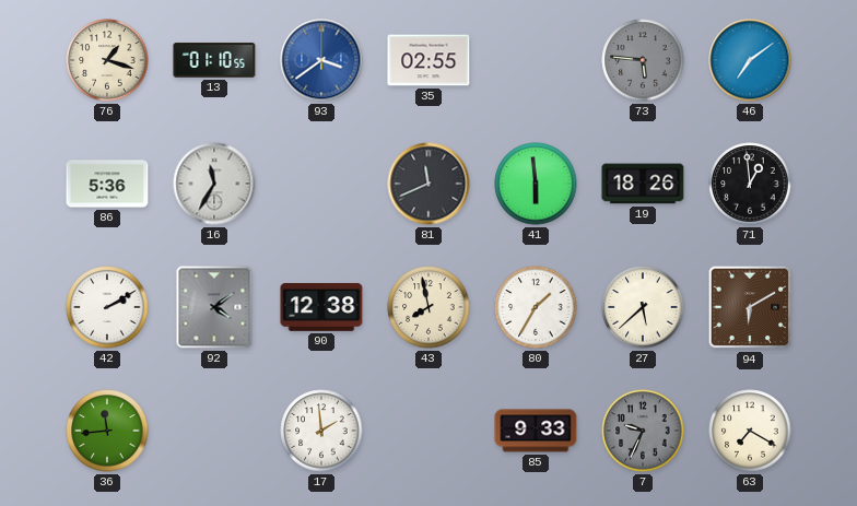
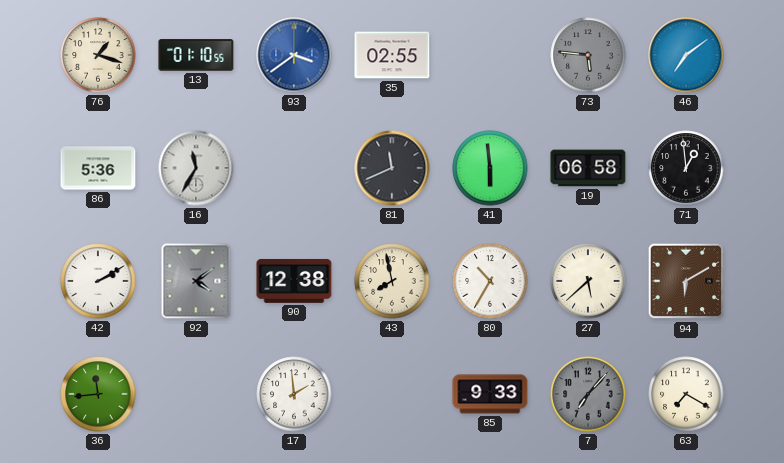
19: 18:26 -> 06:58 (588, 168)
80: 1:35 -> 10:35 (490, 281)
7: 9:34 -> 7:07 (588, 394)
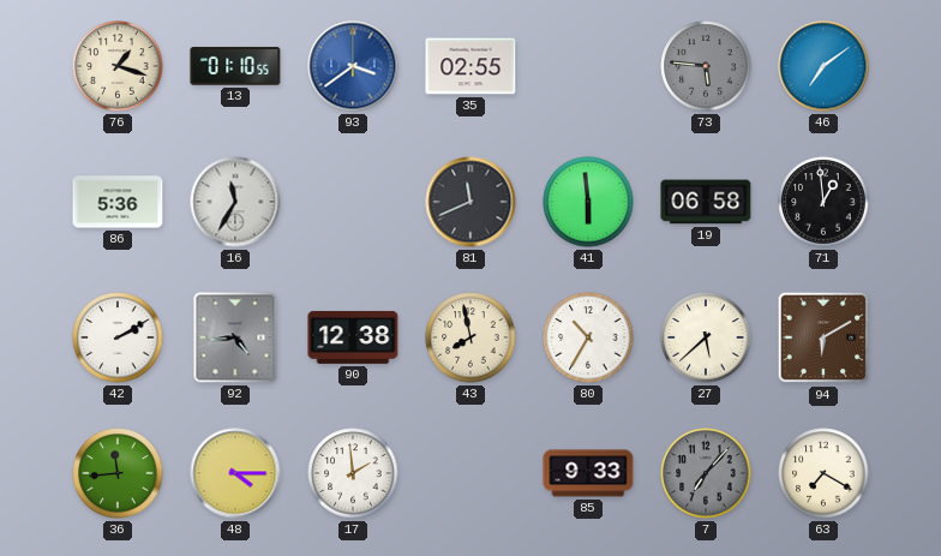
92: 4:09 -> 4:44 (235, 337)
48: none -> 4:15 (235, 473)
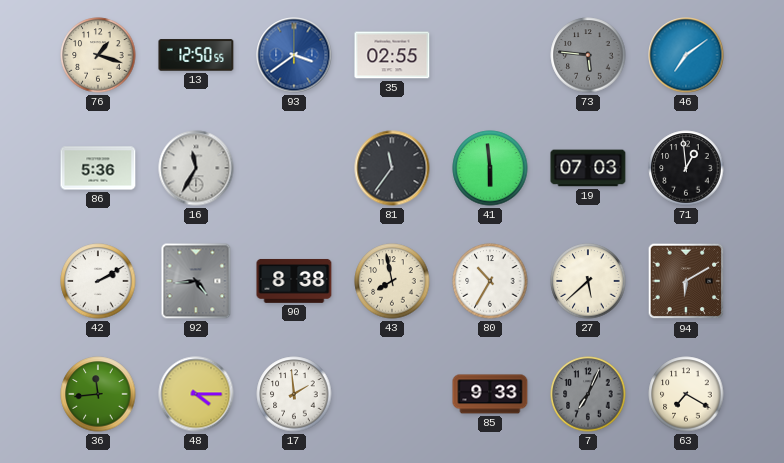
13: 01:10 -> 12:50 (196, 55)
81: 11:41 -> 11:36 (392, 168)
19: 06:58 -> 07:03 (588, 168)
90: 12:38 -> 8:38 (294, 281)
7: 7:07 -> 7:04 (588, 394)
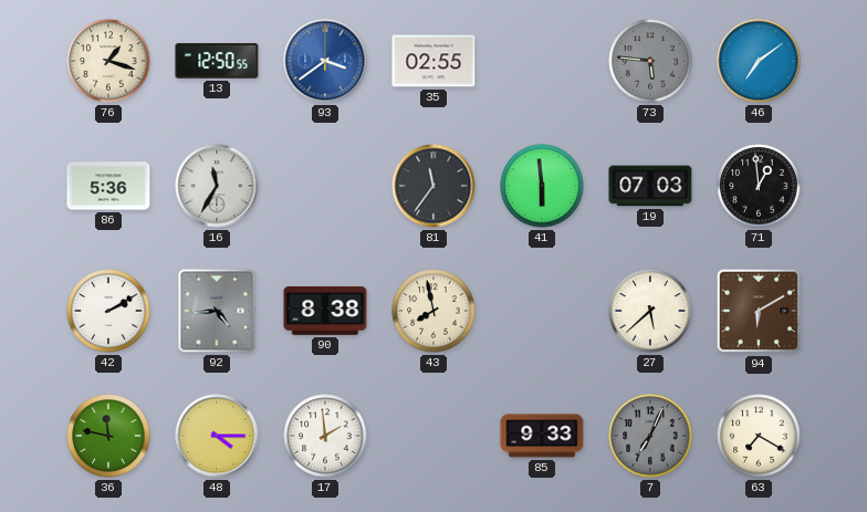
80: 10:35 -> none (490, 281)
36: 11:44 -> 11:47 (108, 436)
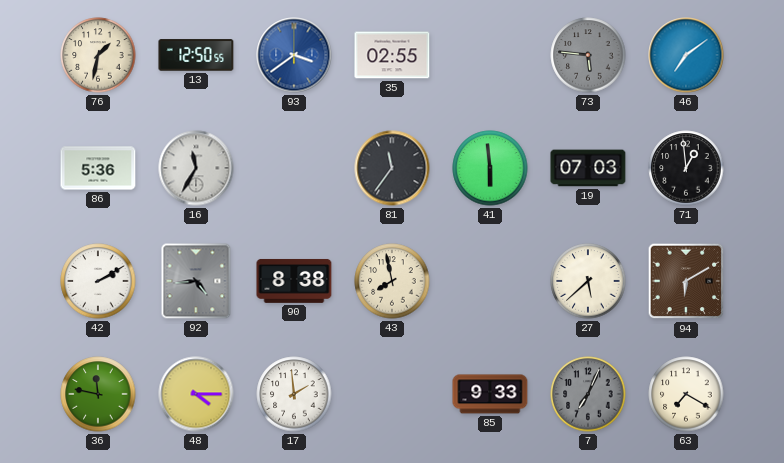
76: 1:18 -> 1:32 (98, 55)
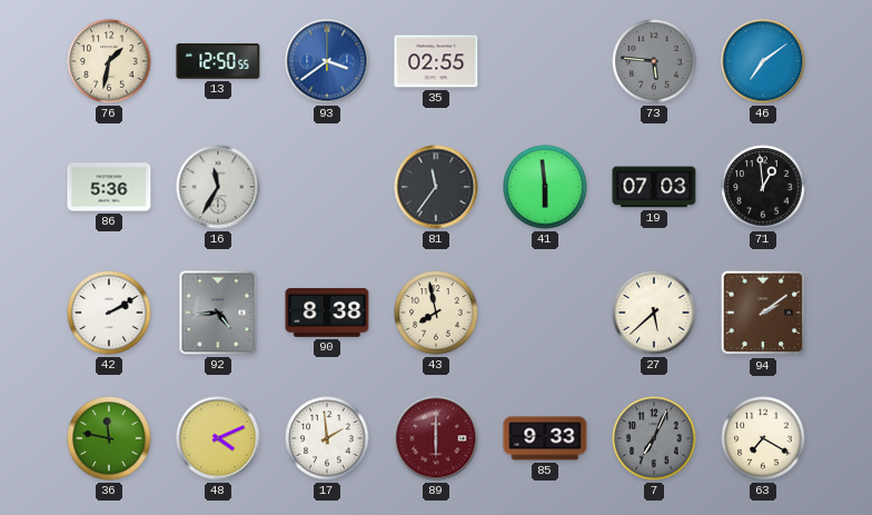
94: 6:10 -> 2:09 (763, 313)
48: 4:15 -> 4:11 (218, 438)
89: none -> 6:00 (436, 438)
